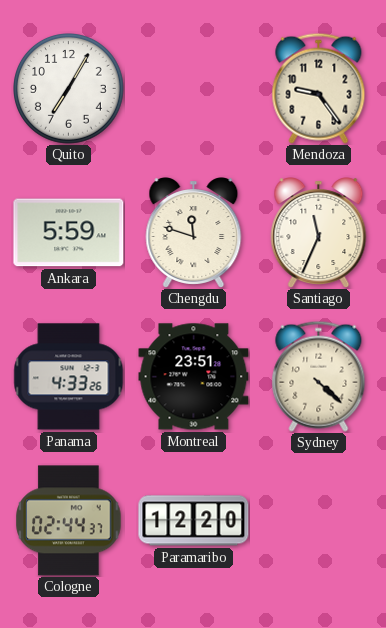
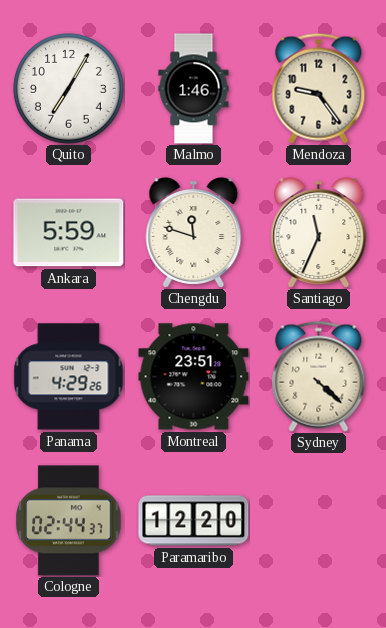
Malmo: none -> 1:46 (194, 89)
Panama: 4:33 -> 4:29 (69, 377)
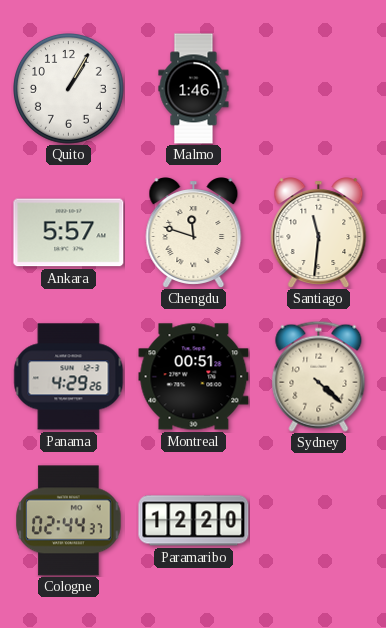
Quito: 7:05 -> 1:05 (69, 89)
Mendoza: 9:24 -> none (319, 88)
Ankara: 5:59 -> 5:57 (69, 233)
Santiago: 11:34 -> 11:31 (319, 233)
Montreal: 23:51 -> 00:51 (194, 377)
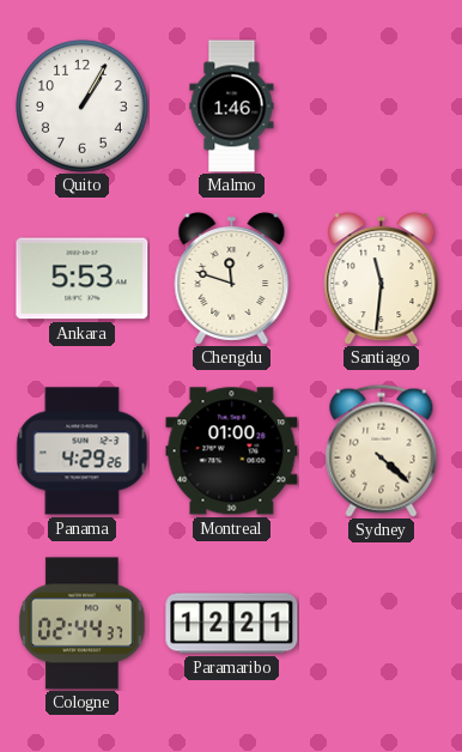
Ankara: 5:57 -> 5:53 (83, 279)
Montreal: 00:51 -> 01:00 (232, 451)
Paramaribo: 12:20 -> 12:21 (232, 624)
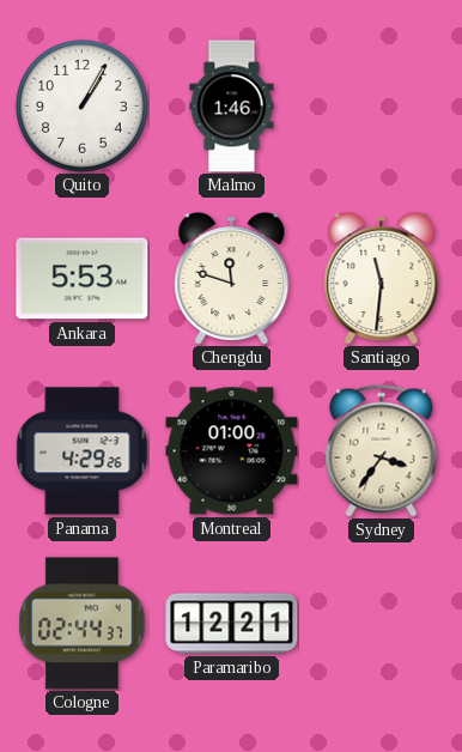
Sydney: 4:22 -> 3:36 (382, 450)
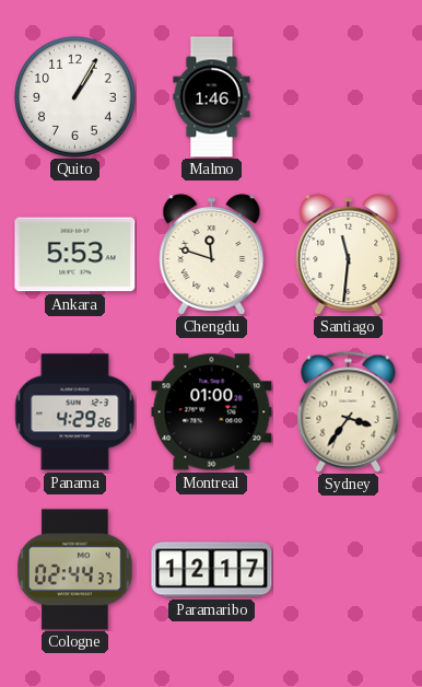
Paramaribo: 12:21 -> 12:17 (212, 570)
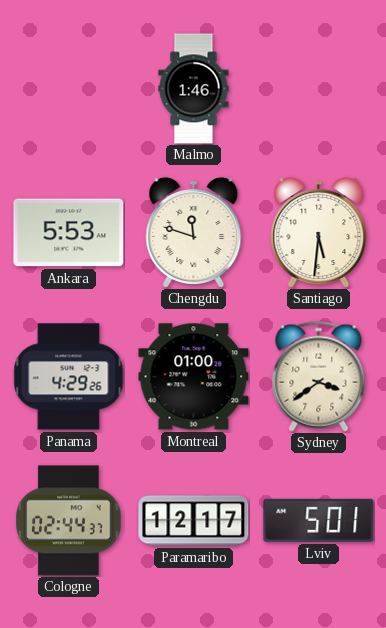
Quito: 1:05 -> none (75, 97)
Santiago: 11:31 -> 5:31 (319, 233)
Sydney: 3:36 -> 3:39 (319, 376)
Lviv: none -> 5:01 (319, 520)
